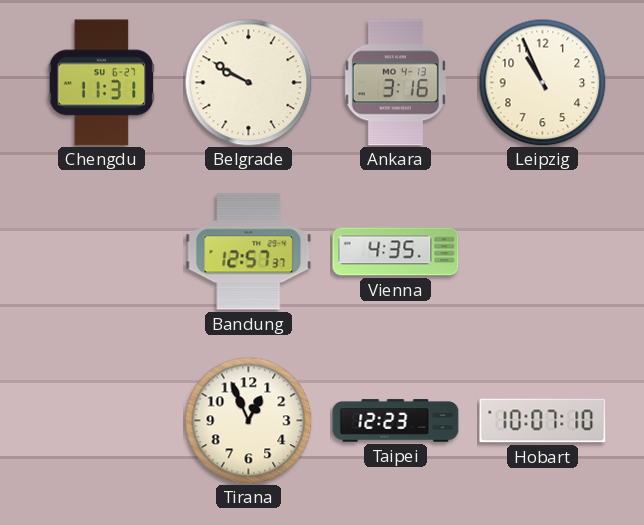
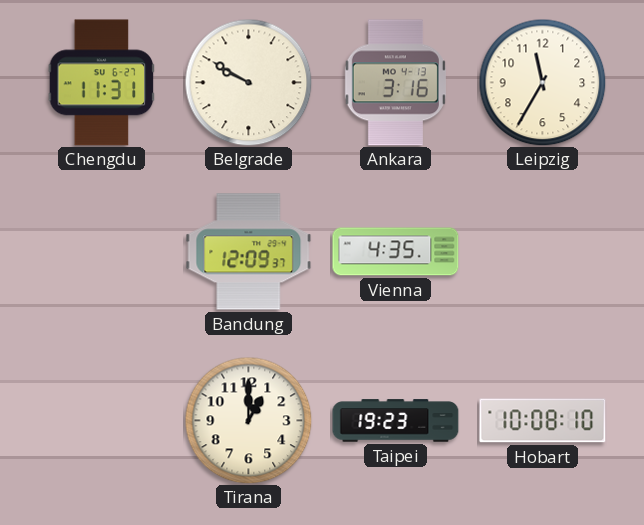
Leipzig: 10:56 -> 11:35 (542, 82)
Bandung: 12:57 -> 12:09 (249, 252)
Tirana: 12:56 -> 1:00 (248, 420)
Taipei: 12:23 -> 19:23 (396, 421)
Hobart: 10:07 -> 10:08 (543, 421)
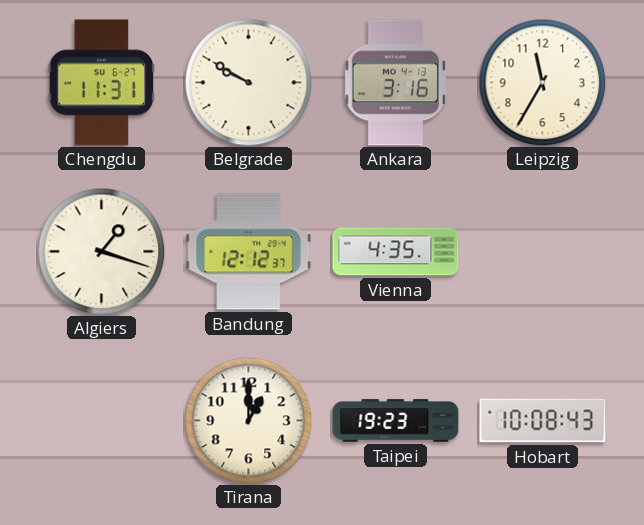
Algiers: none -> 1:18 (101, 251)
Bandung: 12:09 -> 12:12 (249, 252)
Hobart: 10:08:10 -> 10:08:43 (543, 421)
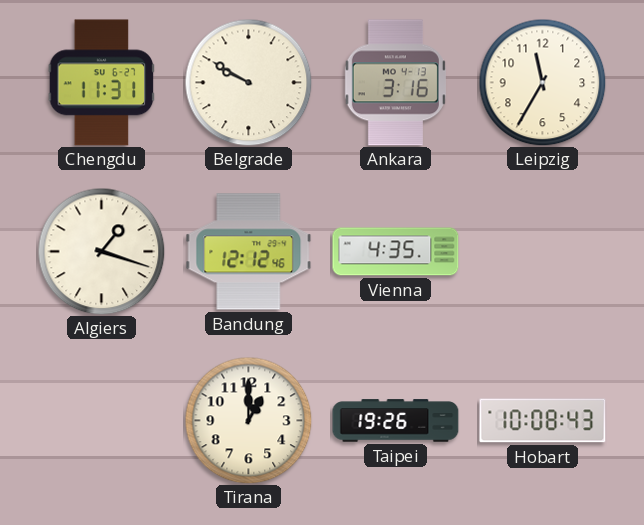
Bandung: 12:12:37 -> 12:12:46 (249, 252)
Taipei: 19:23 -> 19:26 (396, 421)
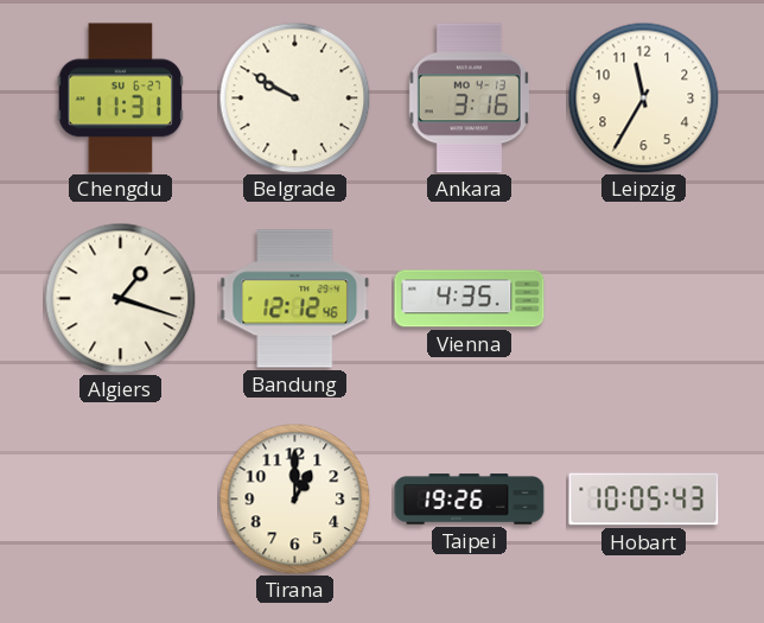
Hobart: 10:08 -> 10:05 (644, 500)
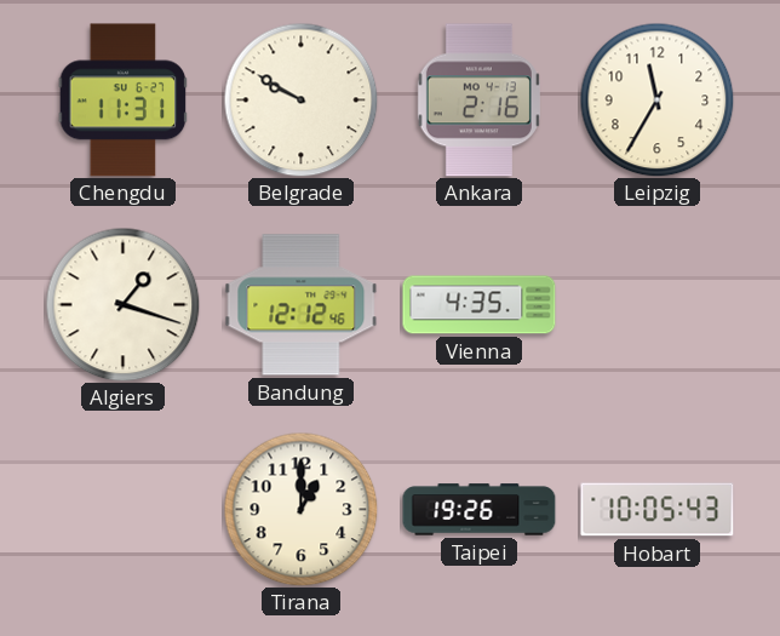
Ankara: 3:16 -> 2:16 (478, 101)
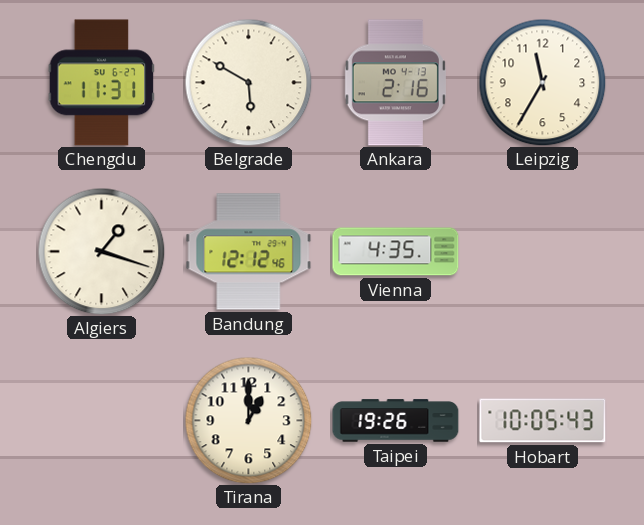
Belgrade: 9:50 -> 5:50 (248, 82)
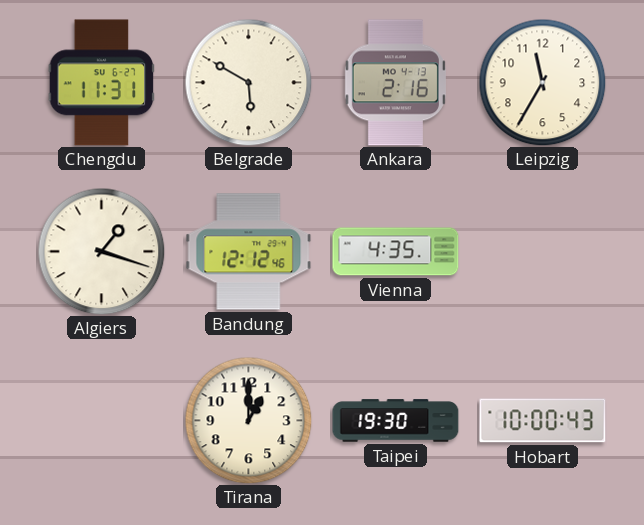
Taipei: 19:26 -> 19:30 (396, 421)
Hobart: 10:05 -> 10:00 (543, 421)
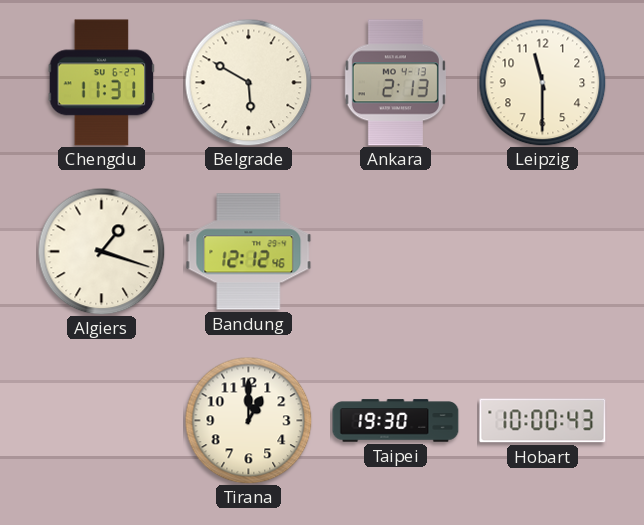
Ankara: 2:16 -> 2:13 (395, 83)
Leipzig: 11:35 -> 11:30 (542, 82)
Vienna: 4:35 -> none (396, 252)
